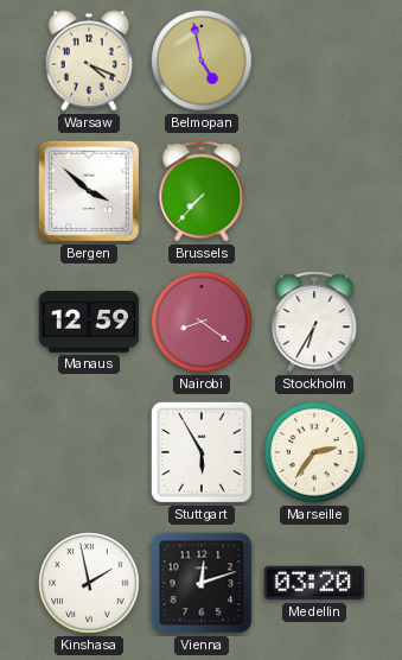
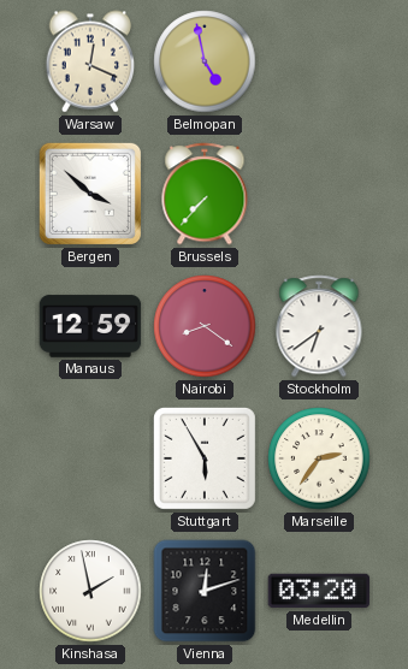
Warsaw: 4:19 -> 12:19 (90, 61)
Stockholm: 6:35 -> 6:39 (319, 326)
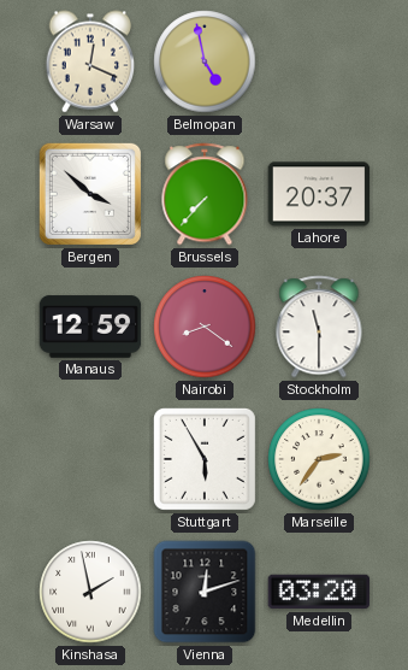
Lahore: none -> 20:37 (319, 194)
Stockholm: 6:39 -> 11:30 (319, 327)
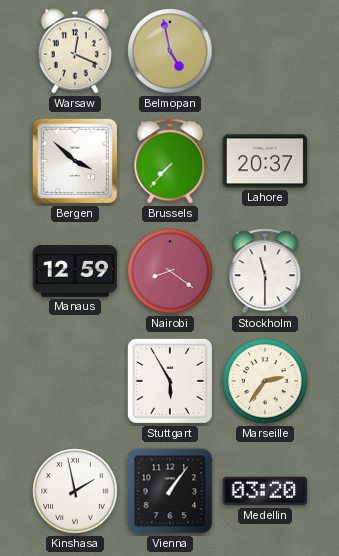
Vienna: 12:12 -> 1:06 (170, 491)
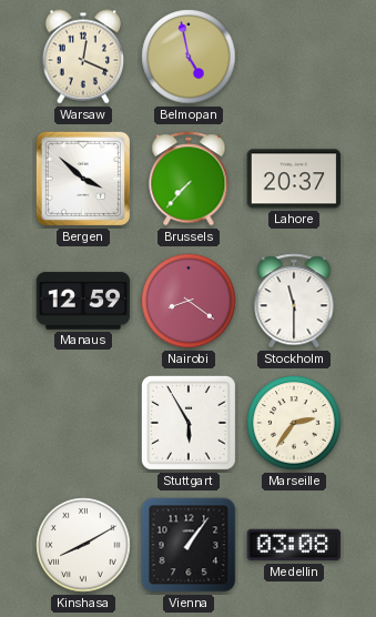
Kinshasa: 1:58 -> 8:10 (83, 545)
Medellin: 03:20 -> 03:08 (294, 545)
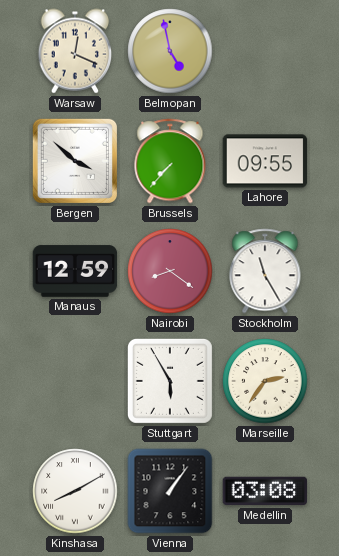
Lahore: 20:37 -> 09:55 (265, 161)
Stockholm: 11:30 -> 11:25 (265, 271)
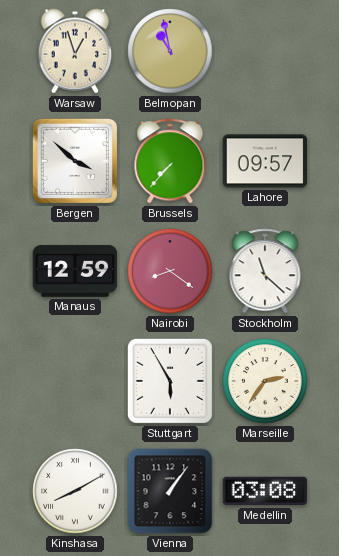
Warsaw: 12:19 -> 12:57 (75, 51)
Belmopan: 4:58 -> 10:58 (170, 51)
Lahore: 09:55 -> 09:57 (265, 161)
Stockholm: 11:25 -> 11:22 (265, 271)
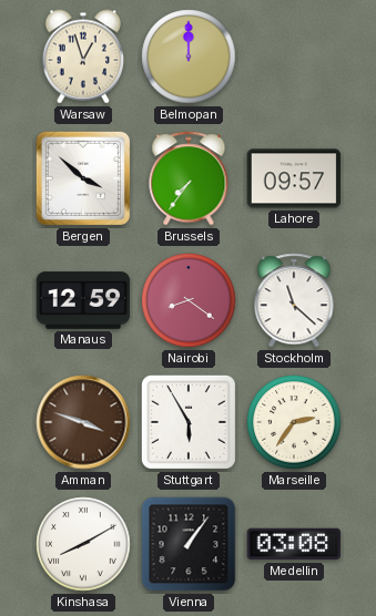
Belmopan: 10:58 -> 12:00 (189, 57)
Brussels: 7:37 -> 7:36 (189, 178)
Amman: none -> 3:48 (83, 422)
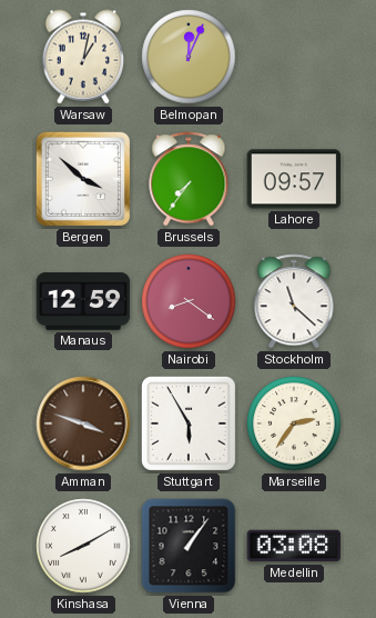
Warsaw: 12:57 -> 1:02 (83, 57)
Belmopan: 12:00 -> 12:04 (189, 57)
